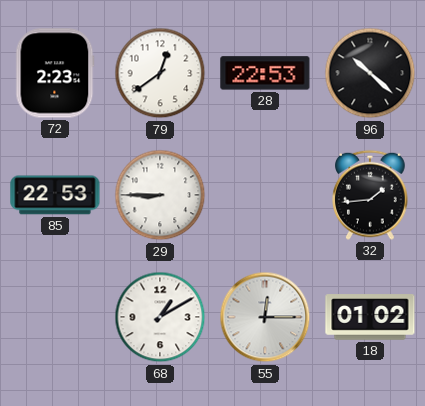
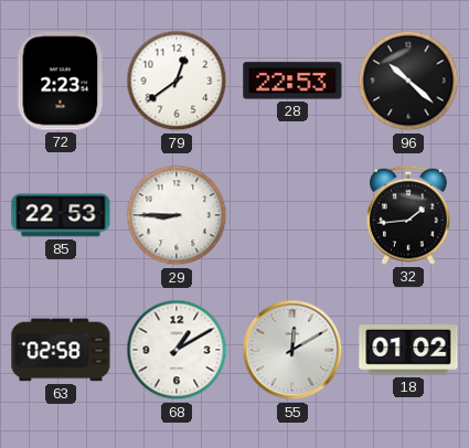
63: none -> 02:58 (61, 350)
55: 12:15 -> 12:10 (292, 350)
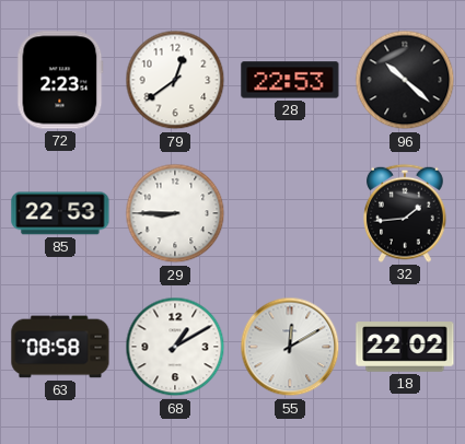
63: 02:58 -> 08:58 (60, 347)
18: 01:02 -> 22:02 (405, 347)
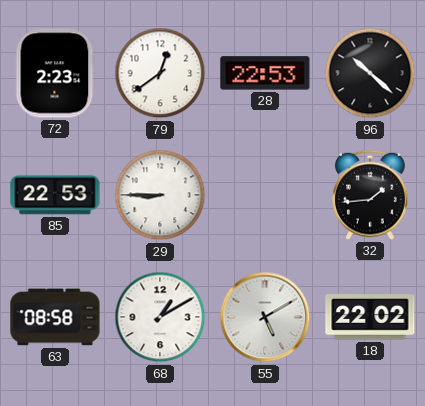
55: 12:10 -> 5:10 (265, 317)
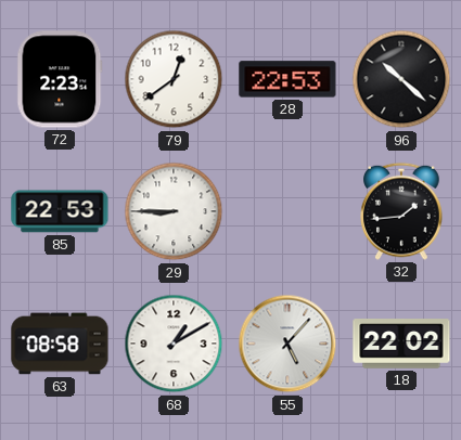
55: 5:10 -> 5:07 (287, 344)
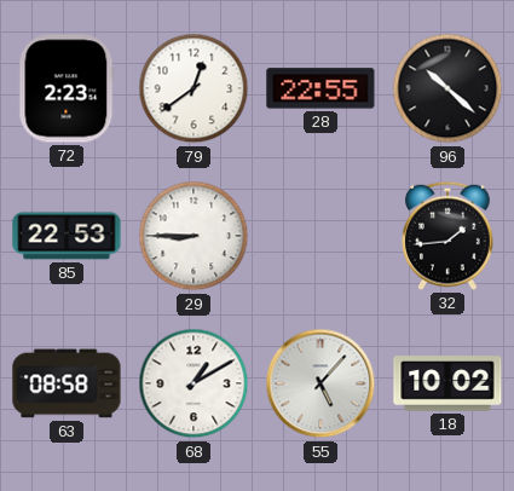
28: 22:53 -> 22:55 (320, 88)
18: 22:02 -> 10:02 (447, 383)
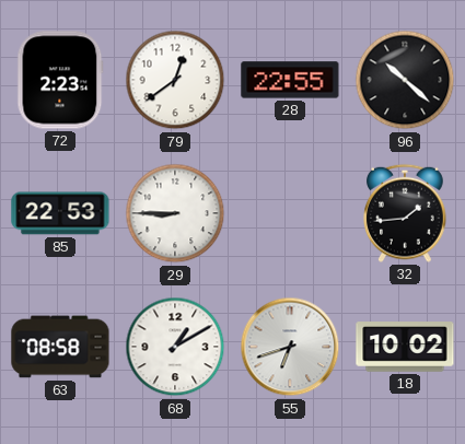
55: 5:07 -> 6:42 (290, 347)
